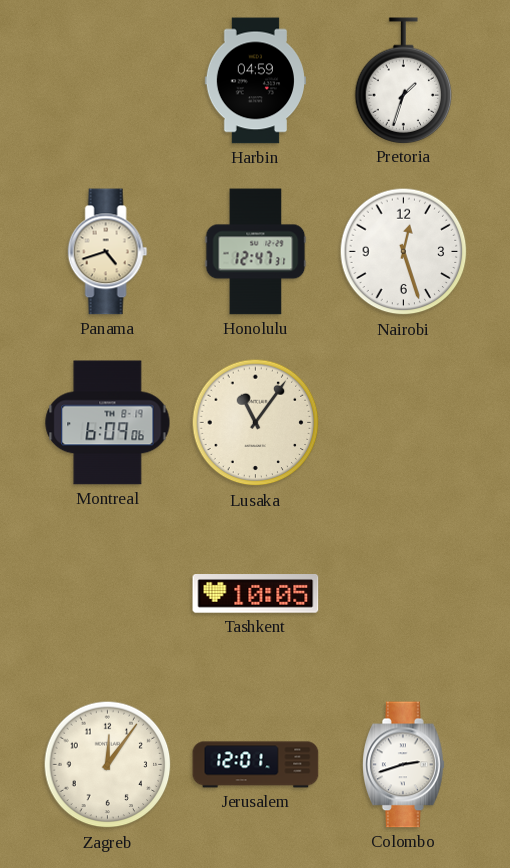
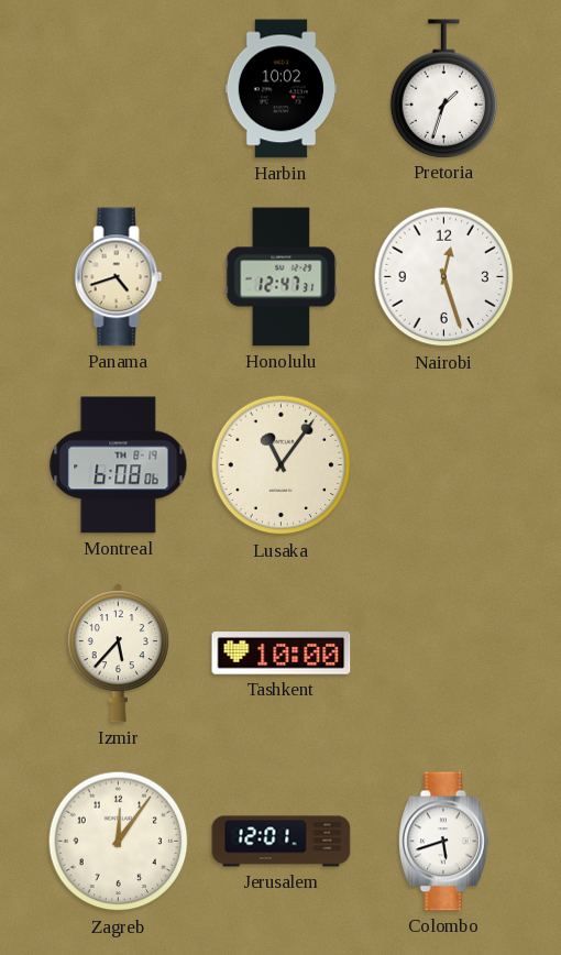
Harbin: 04:59 -> 10:02 (280, 89)
Montreal: 6:09 -> 6:08 (119, 465)
Izmir: none -> 5:37 (118, 654)
Tashkent: 10:05 -> 10:00 (282, 654)
Colombo: 2:42 -> 5:42 (444, 842)
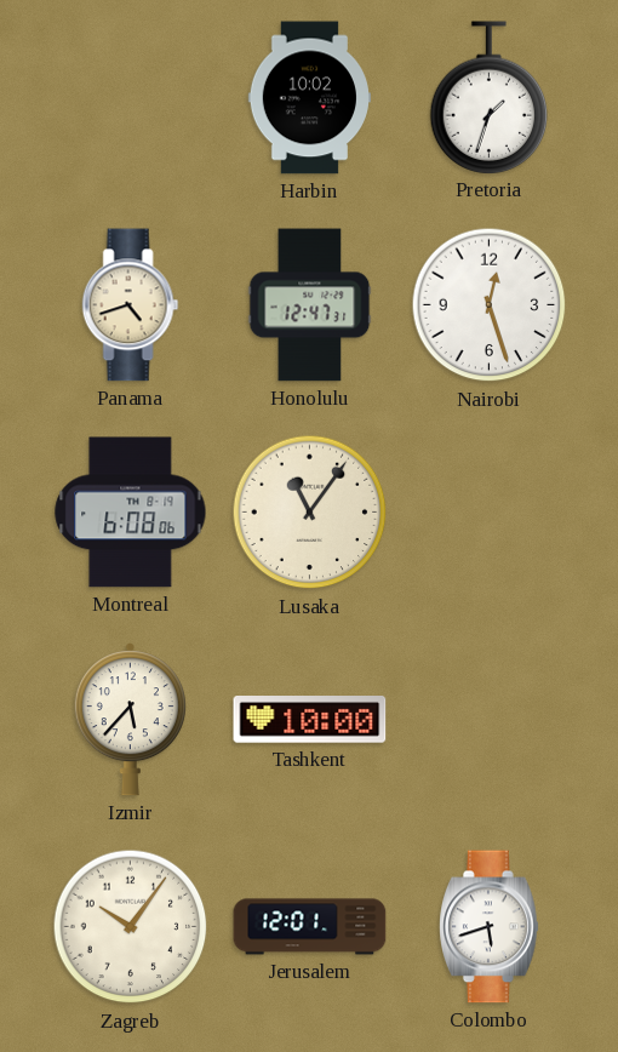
Zagreb: 12:06 -> 10:06 (131, 927)
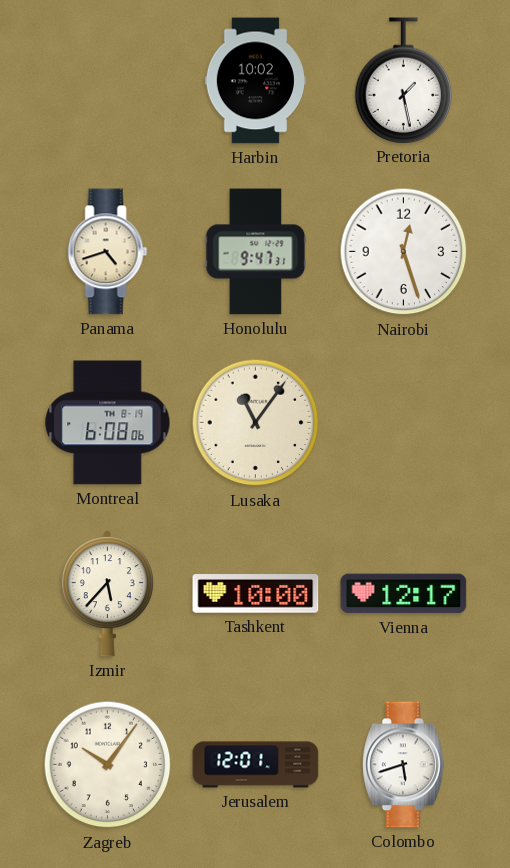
Pretoria: 1:33 -> 1:28 (404, 80)
Honolulu: 12:47 -> 9:47 (256, 252)
Vienna: none -> 12:17 (404, 594)
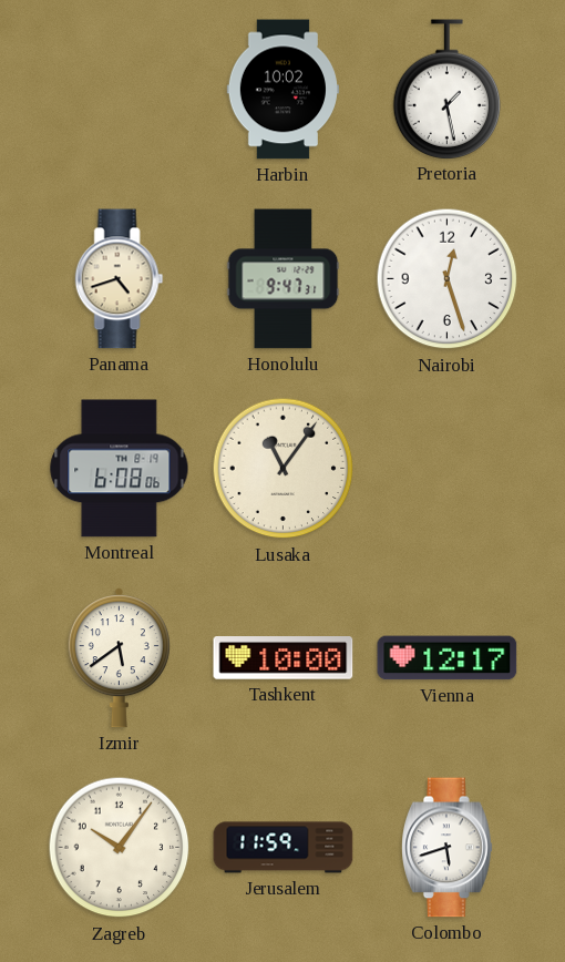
Izmir: 5:37 -> 5:39 (119, 658)
Jerusalem: 12:01 -> 11:59 (284, 848)
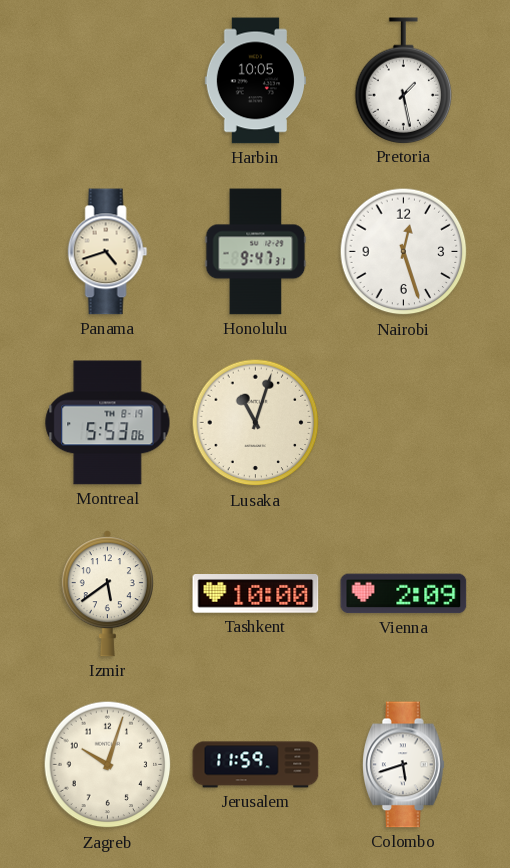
Harbin: 10:02 -> 10:05 (255, 81)
Montreal: 6:08 -> 5:53 (108, 423)
Lusaka: 11:06 -> 11:03 (256, 423)
Vienna: 12:17 -> 2:09 (404, 594)
Zagreb: 10:06 -> 10:03 (108, 765)
